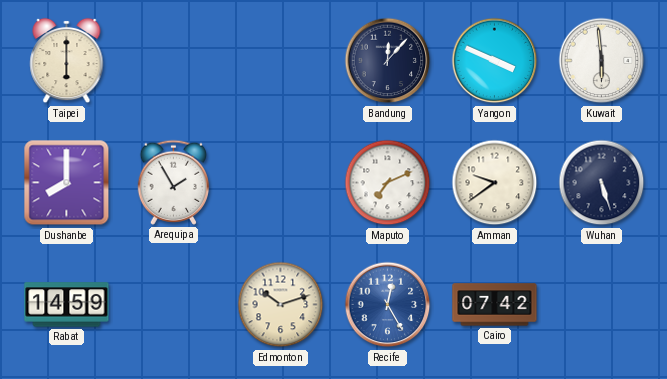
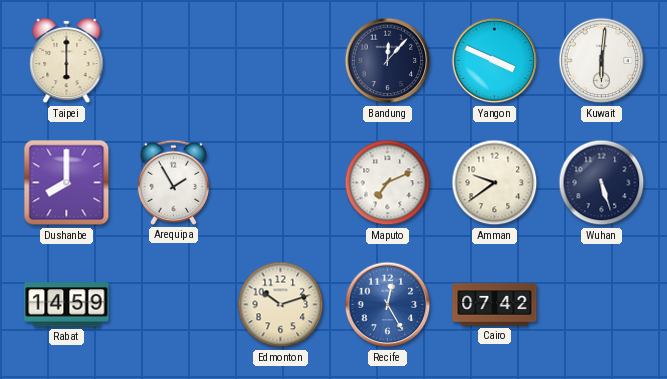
Kuwait: 5:59 -> 6:01 (602, 61)
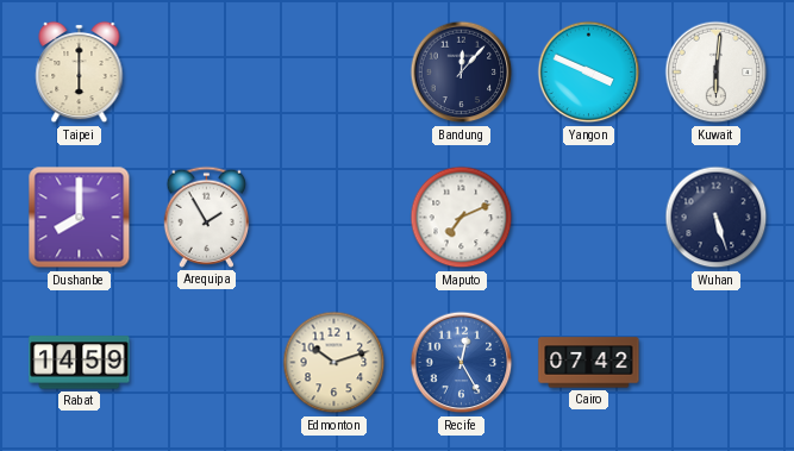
Amman: 9:39 -> none (495, 183)
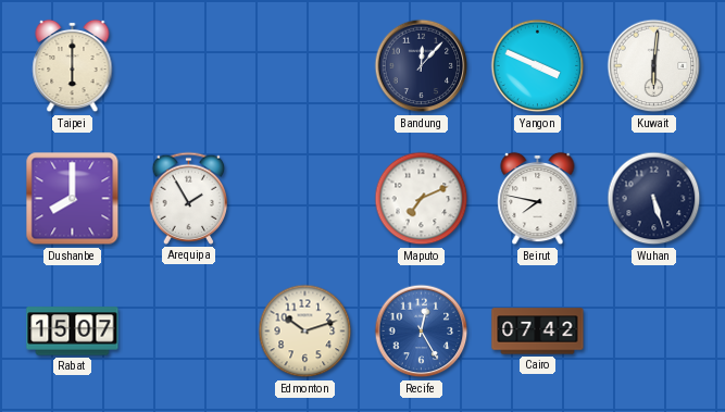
Beirut: none -> 7:47 (538, 199)
Rabat: 14:59 -> 15:07 (73, 332)
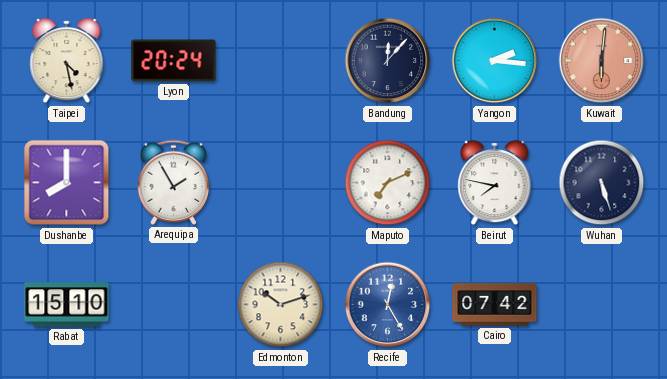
Taipei: 6:00 -> 4:28 (67, 61)
Lyon: none -> 20:24 (174, 61)
Yangon: 3:49 -> 2:16 (495, 61)
Kuwait dial: white -> salmon (602, 61)
Rabat: 15:07 -> 15:10 (67, 305)
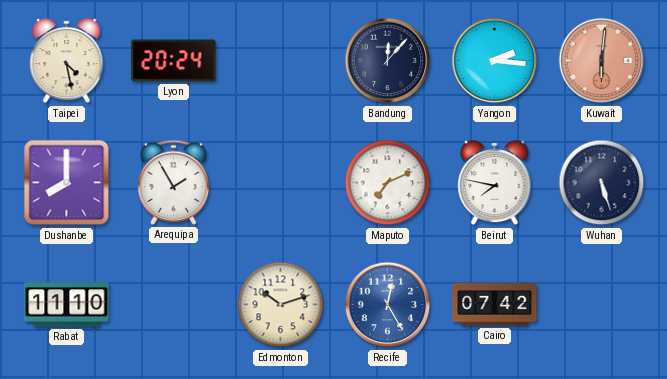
Rabat: 15:10 -> 11:10 (67, 305)
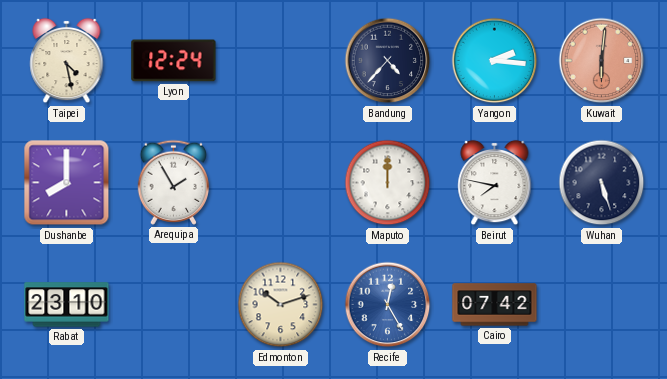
Lyon: 20:24 -> 12:24 (174, 61)
Bandung: 12:07 -> 4:37 (388, 61)
Maputo: 7:11 -> 12:00 (388, 183)
Rabat: 11:10 -> 23:10 (67, 305)
